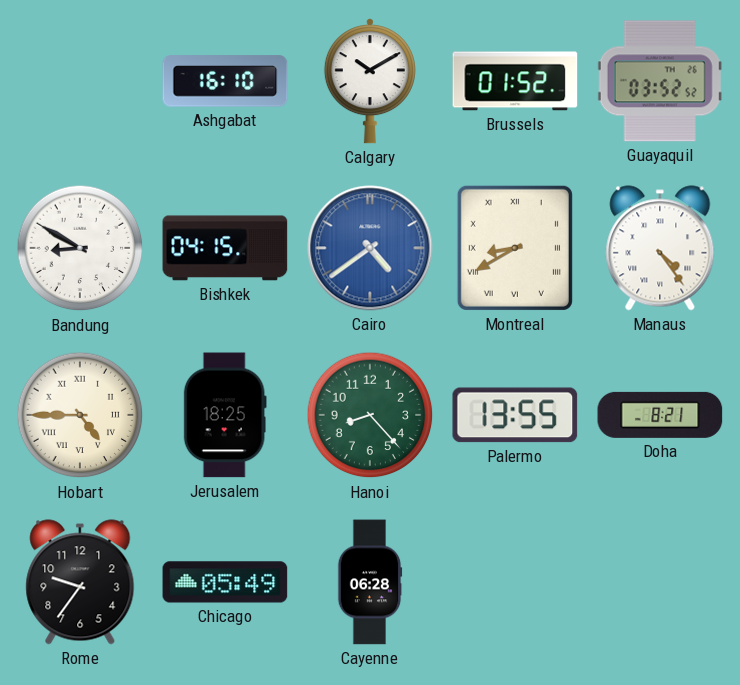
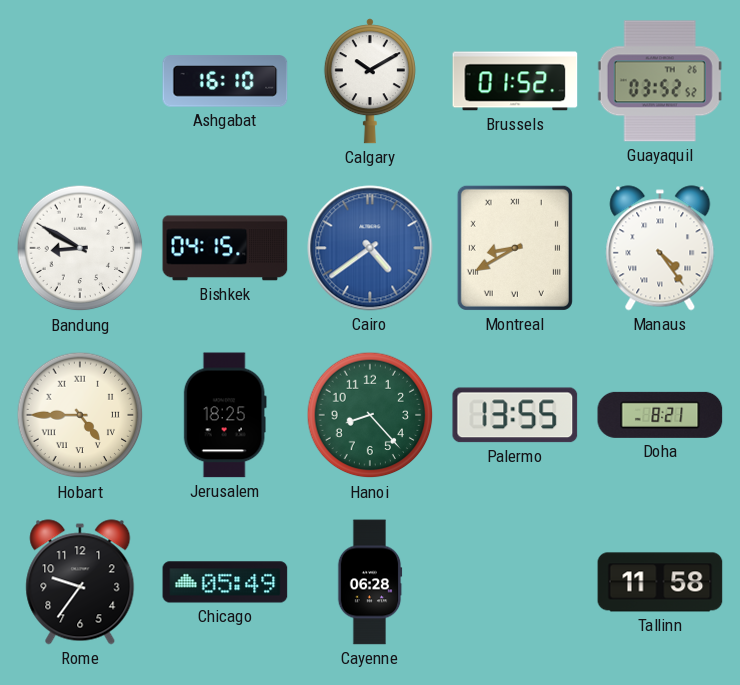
Tallinn: none -> 11:58 (660, 582)
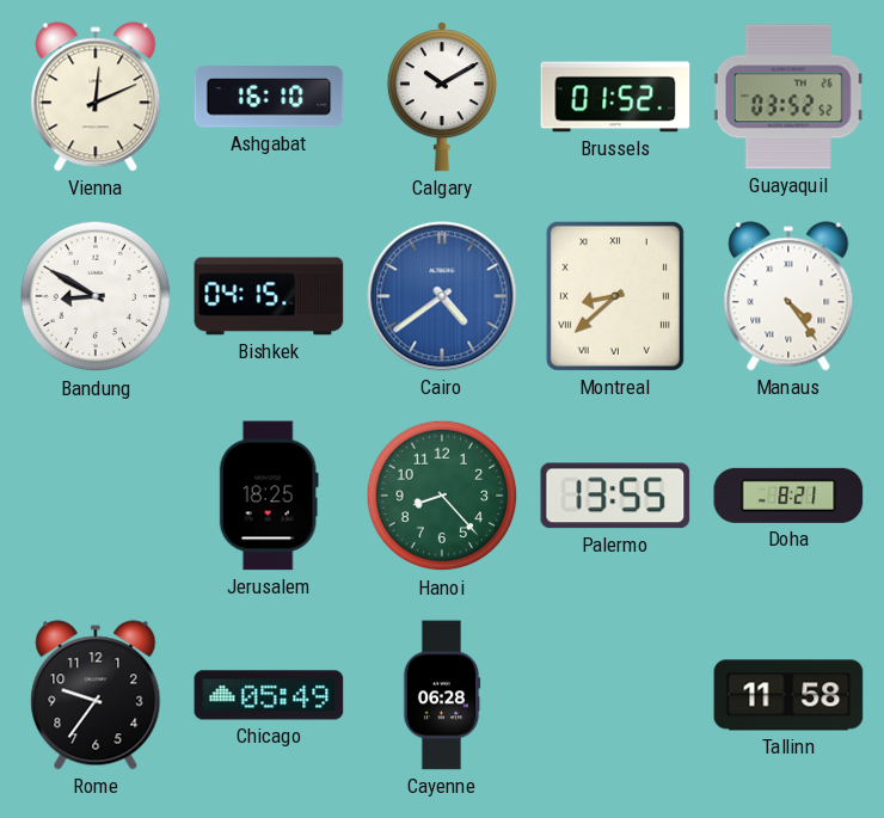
Vienna: none -> 12:11 (96, 97)
Montreal: 8:40 -> 8:38 (615, 296)
Hobart: 4:45 -> none (80, 415)
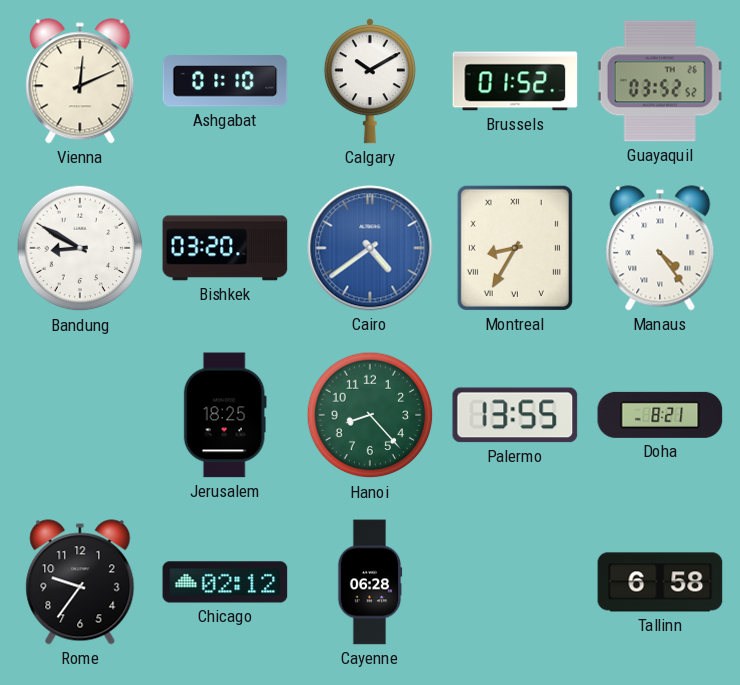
Ashgabat: 16:10 -> 01:10 (225, 81)
Bishkek: 04:15 -> 03:20 (225, 248)
Montreal: 8:38 -> 8:35 (515, 248)
Chicago: 05:49 -> 02:12 (225, 582)
Tallinn: 11:58 -> 6:58 (660, 582)
